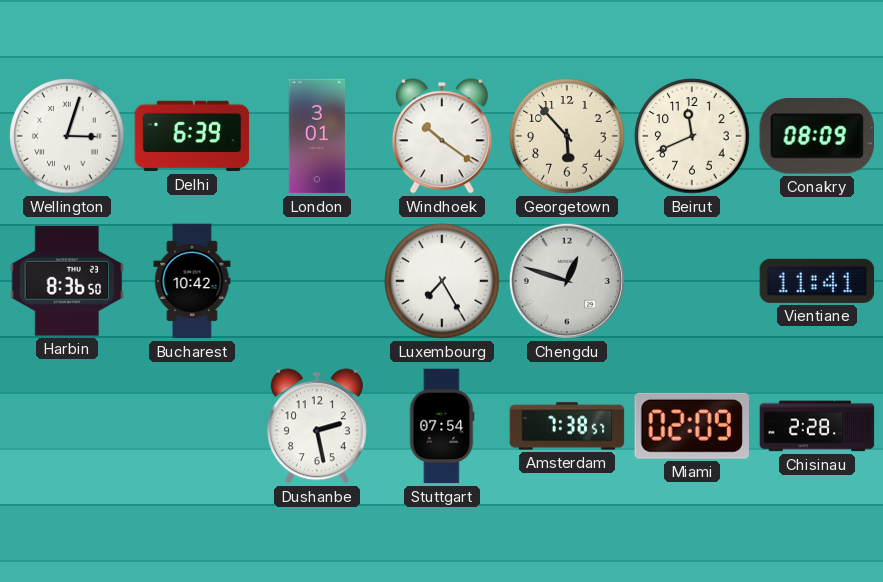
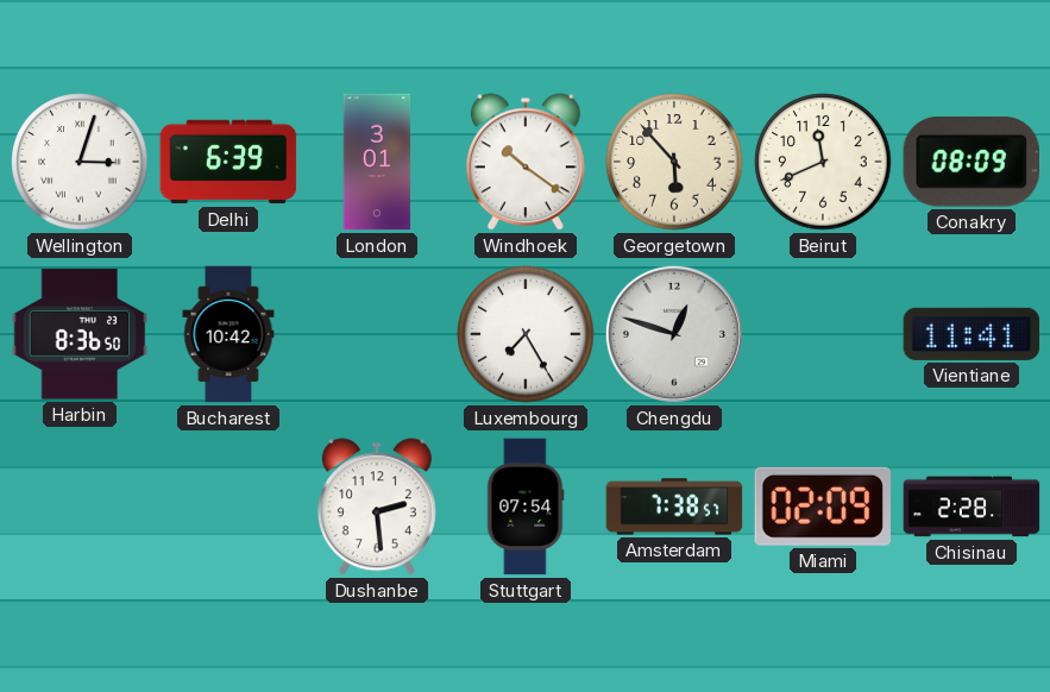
Dushanbe: 2:28 -> 2:29 (377, 507)
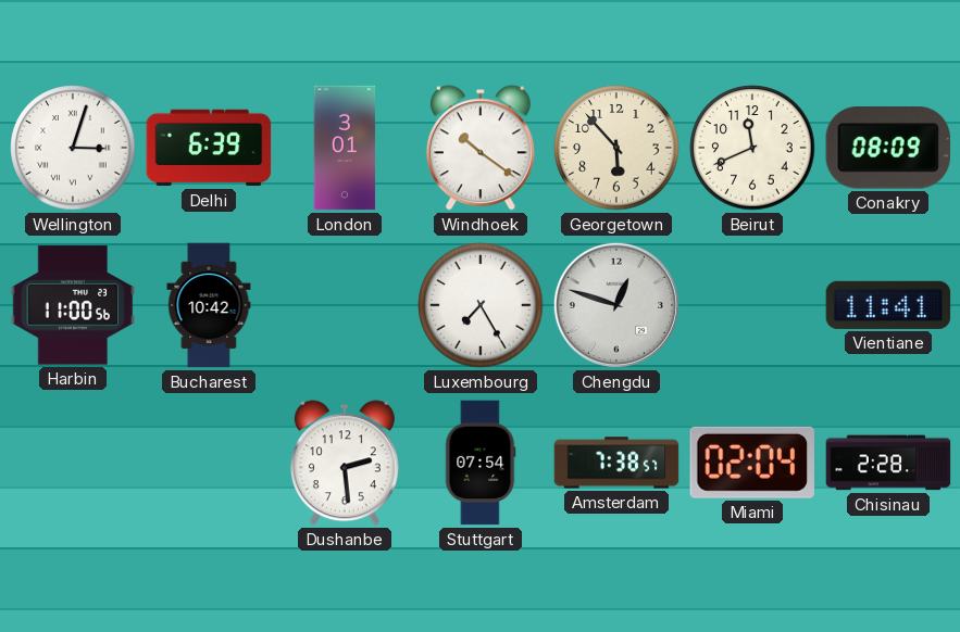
Harbin: 8:36 -> 11:00 (73, 305)
Miami: 02:09 -> 02:04 (752, 463)
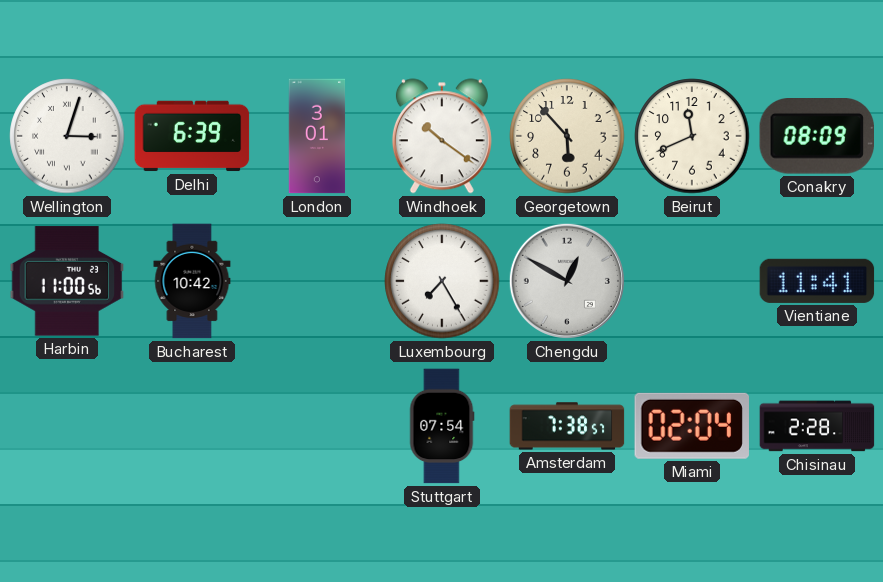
Chengdu: 12:48 -> 12:50 (567, 281)
Dushanbe: 2:29 -> none (345, 463)
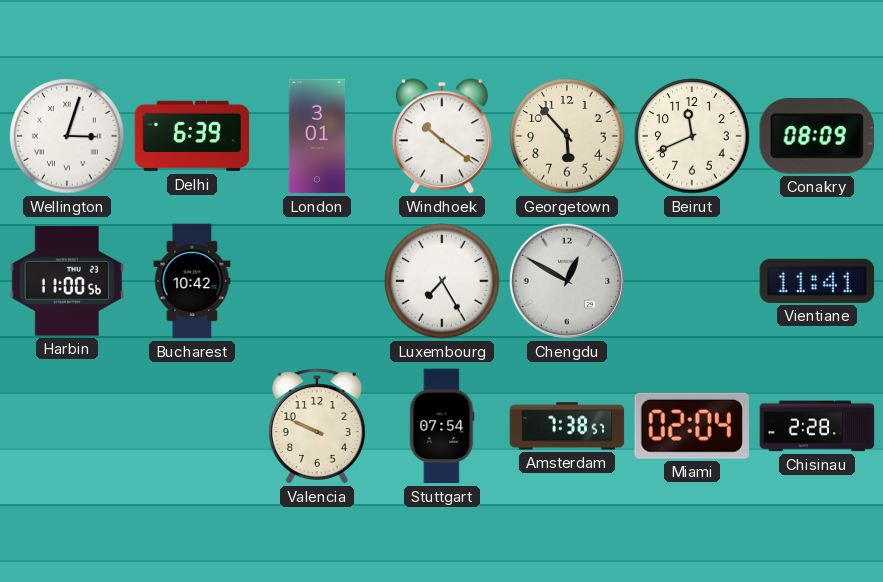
Valencia: none -> 9:49 (317, 426)
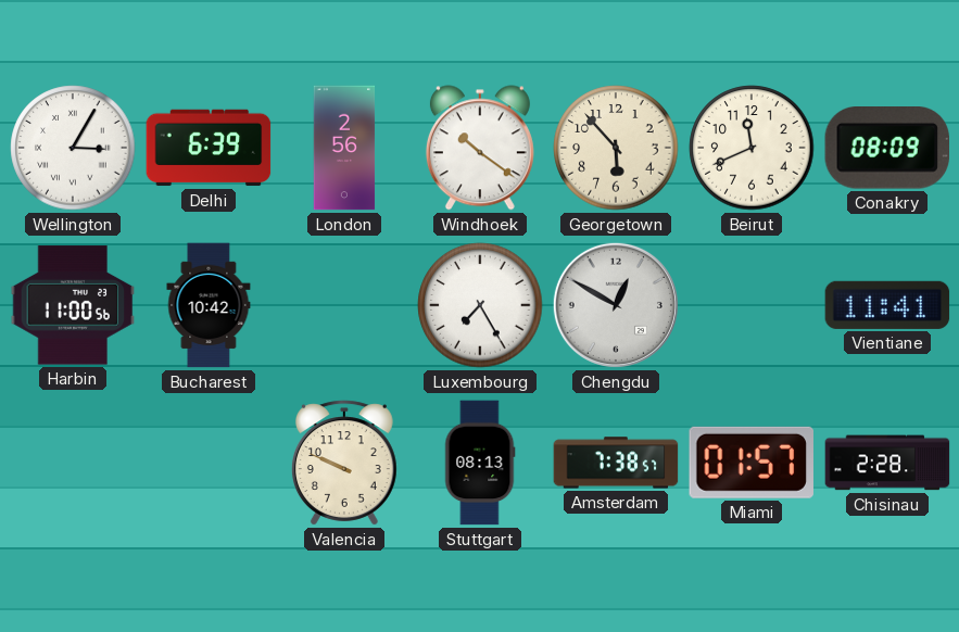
Wellington: 3:03 -> 3:05 (73, 148)
London: 3:01 -> 2:56 (344, 148)
Stuttgart: 07:54 -> 08:13 (480, 463)
Miami: 02:04 -> 01:57 (752, 463)
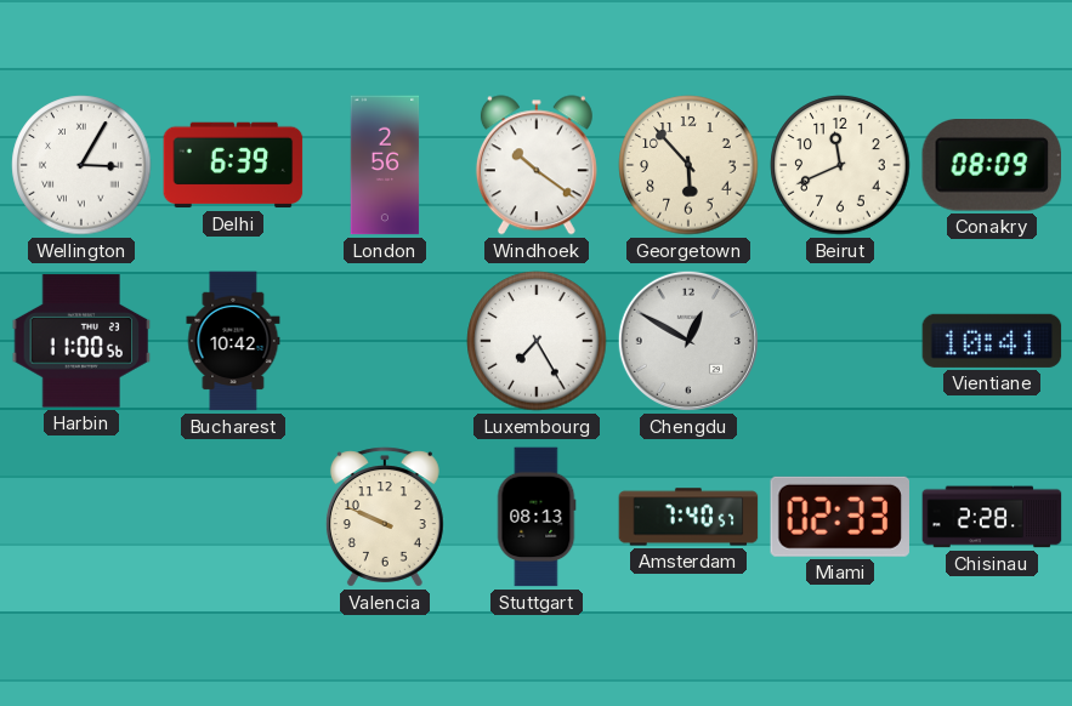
Vientiane: 11:41 -> 10:41 (992, 341)
Amsterdam: 7:38 -> 7:40 (688, 517)
Miami: 01:57 -> 02:33 (840, 517)
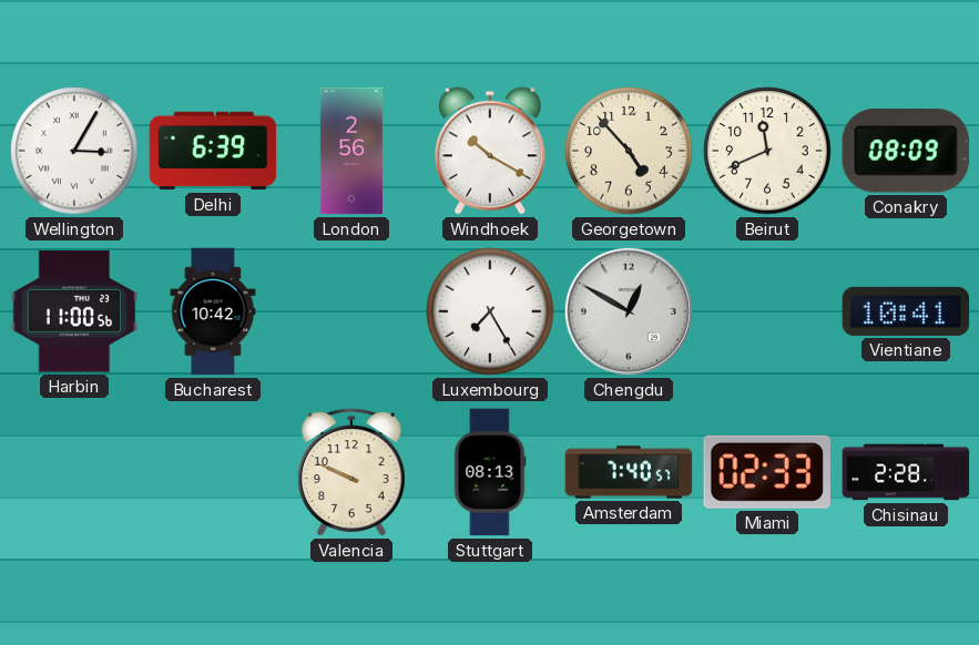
Windhoek: 10:21 -> 10:20 (490, 151)
Georgetown: 5:53 -> 4:53 (629, 151)
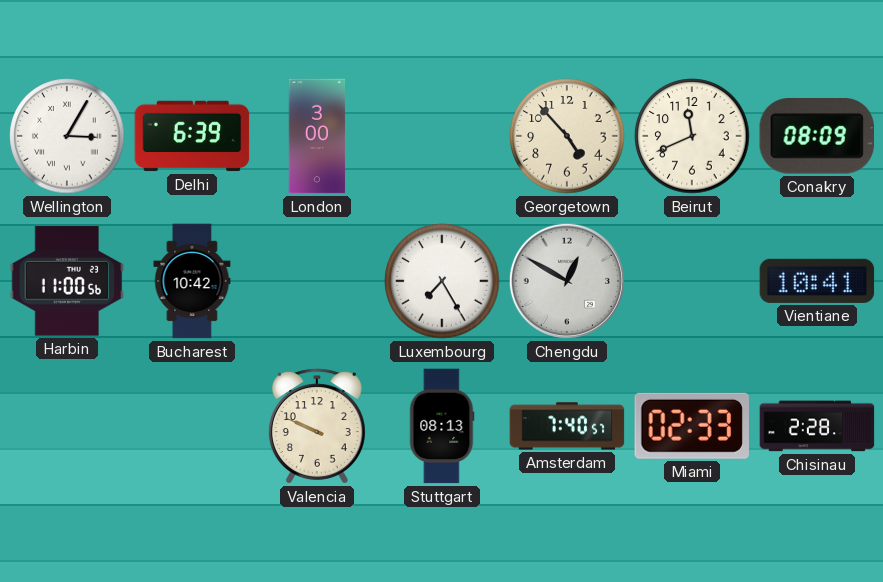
London: 2:56 -> 3:00 (317, 136)
Windhoek: 10:20 -> none (490, 151)
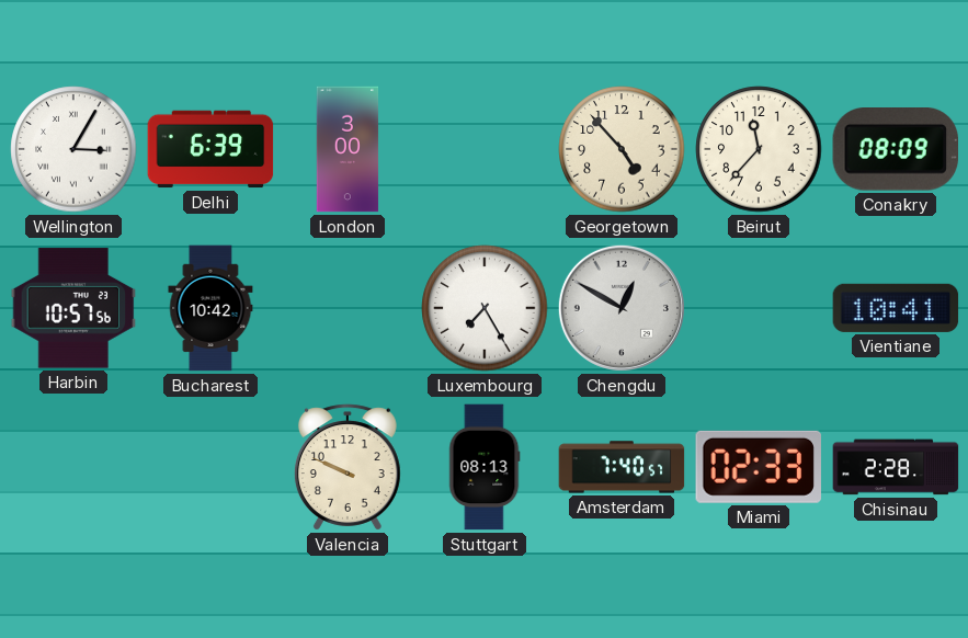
Beirut: 11:41 -> 11:37 (759, 149)
Harbin: 11:00 -> 10:57 (73, 308)
